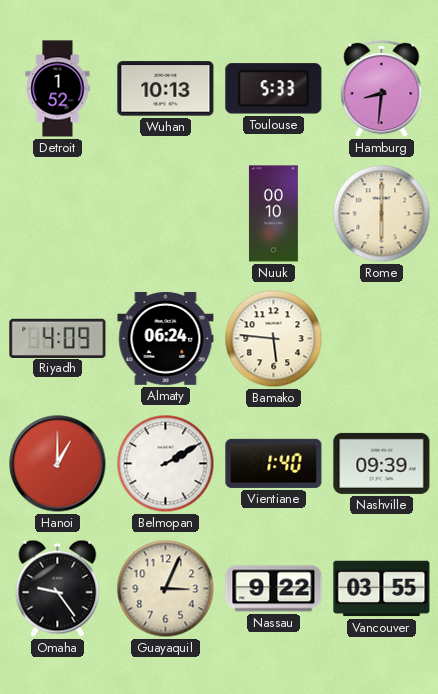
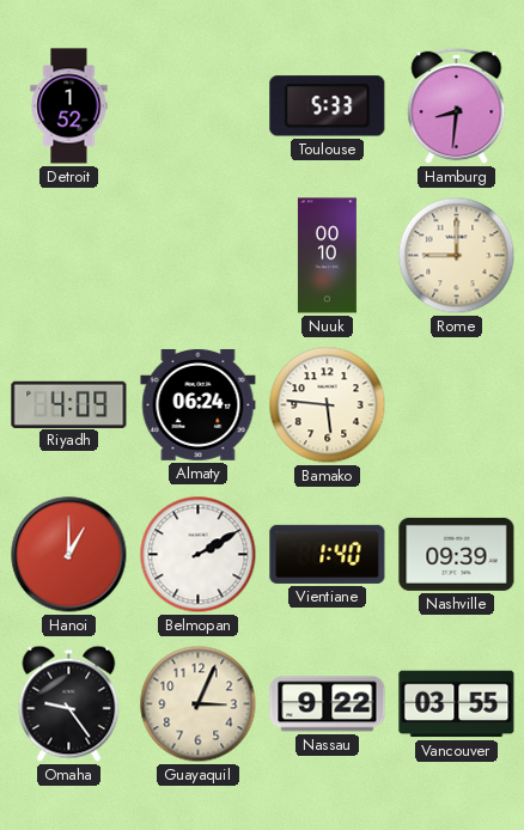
Wuhan: 10:13 -> none (166, 89)
Rome: 6:00 -> 9:00 (457, 256)
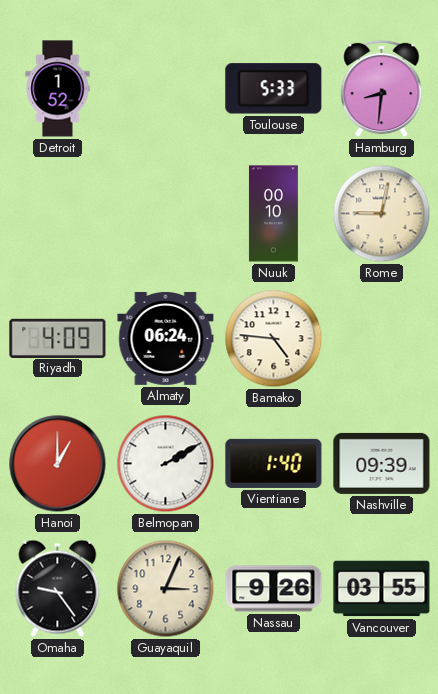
Rome: 9:00 -> 9:02 (382, 214)
Bamako: 5:46 -> 4:46 (274, 339)
Nassau: 9:22 -> 9:26 (274, 589)
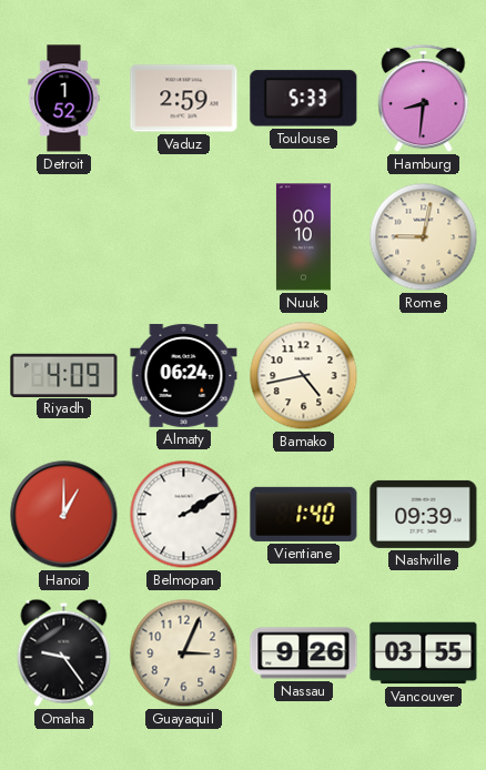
Vaduz: none -> 2:59 (184, 99)
Bamako: 4:46 -> 4:43 (304, 376)
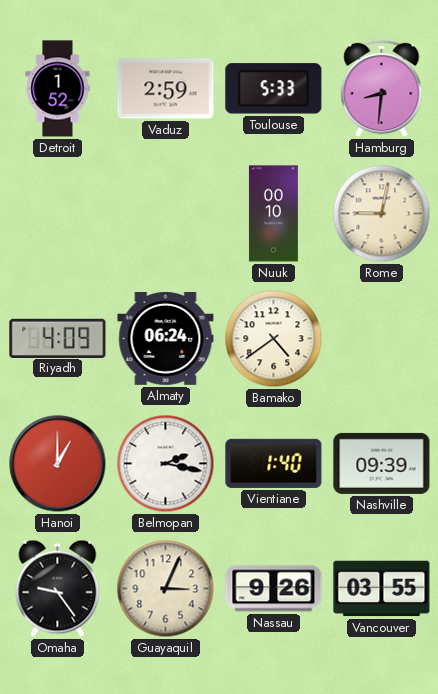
Bamako: 4:43 -> 4:39 (274, 339)
Belmopan: 2:10 -> 2:17 (166, 464)
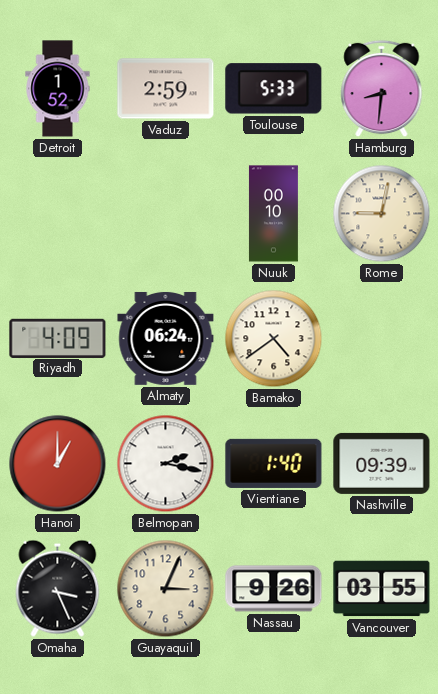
Omaha: 9:24 -> 3:26 (58, 588)
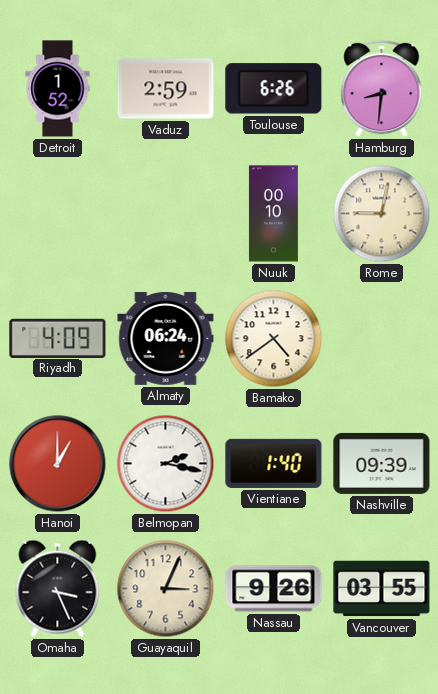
Toulouse: 5:33 -> 6:26 (274, 89)
